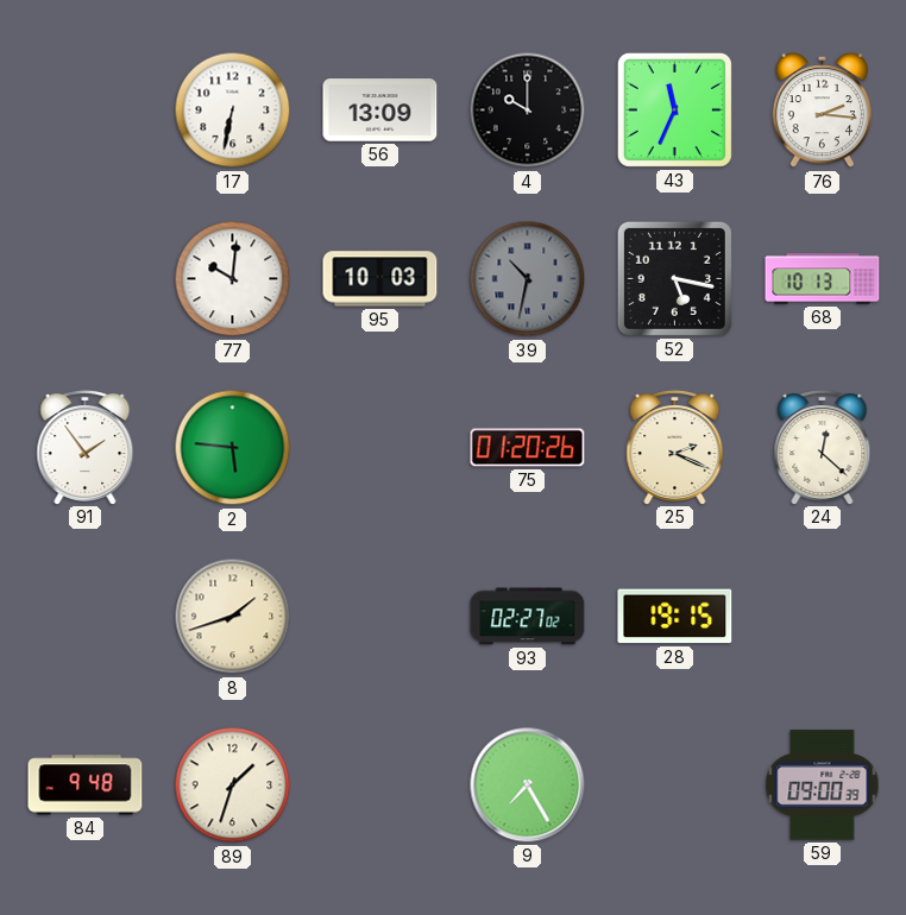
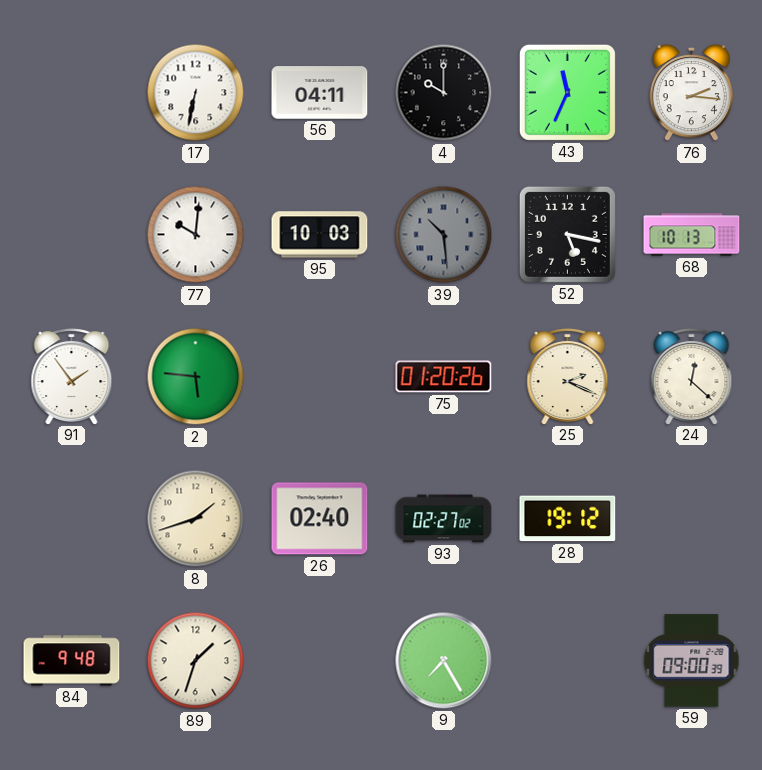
56: 13:09 -> 04:11 (320, 93)
39: 10:32 -> 10:29 (444, 235)
26: none -> 02:40 (320, 519)
28: 19:15 -> 19:12 (568, 519)
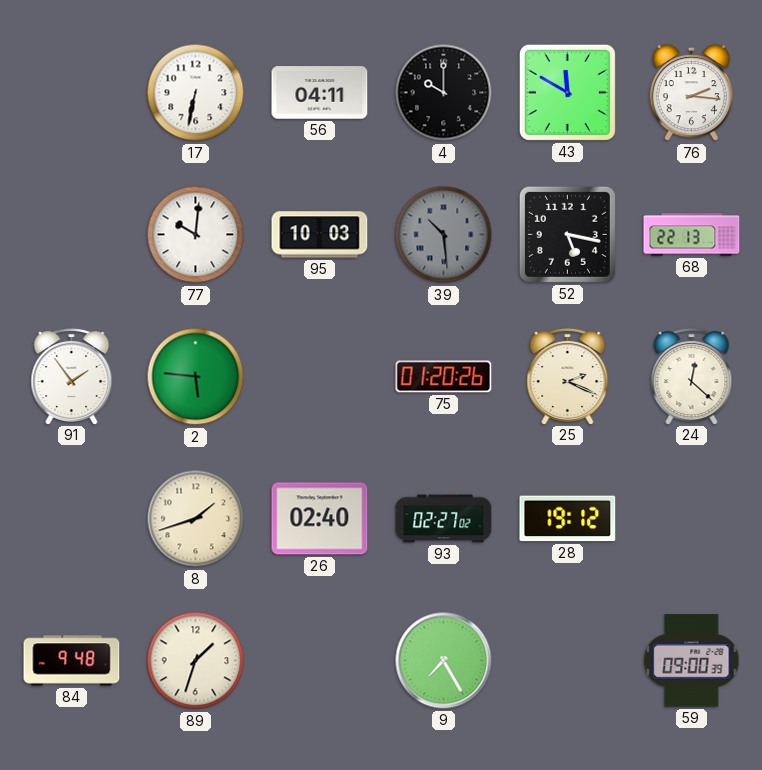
43: 11:34 -> 11:50 (567, 92)
68: 10:13 -> 22:13 (692, 235)
